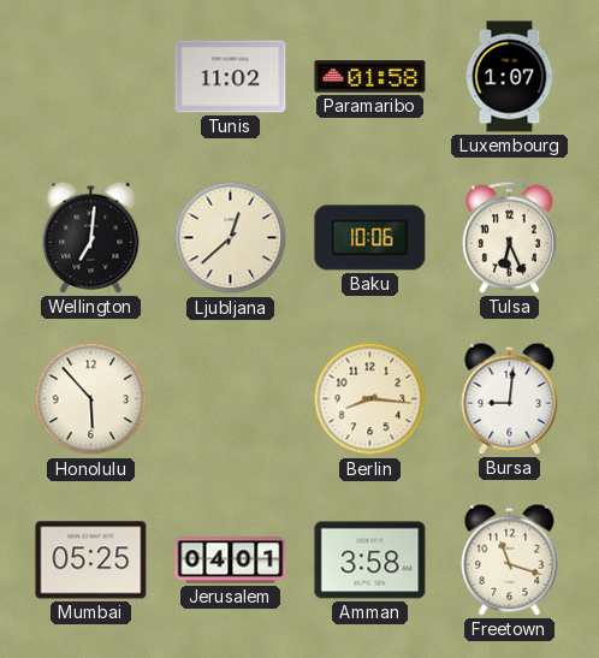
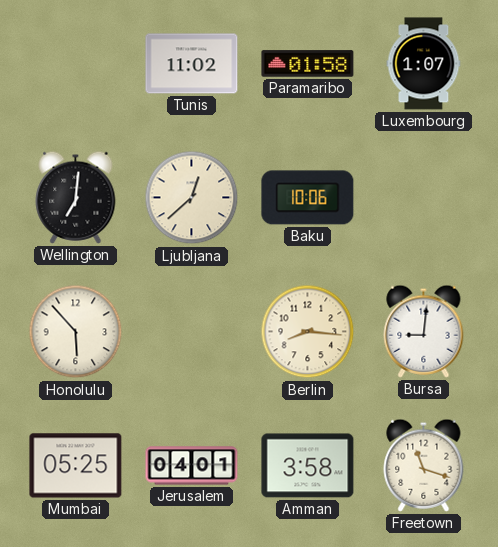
Tulsa: 6:26 -> none (509, 237)
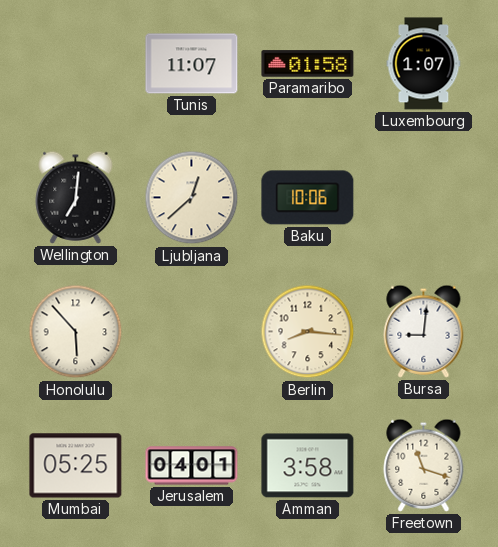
Tunis: 11:02 -> 11:07 (192, 64)
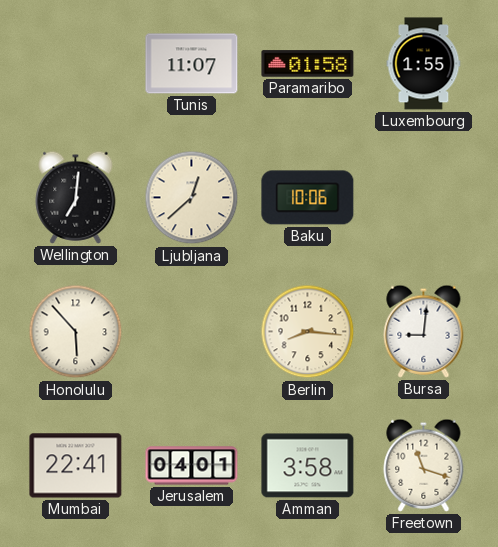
Luxembourg: 1:07 -> 1:55 (424, 64)
Mumbai: 05:25 -> 22:41 (76, 466)
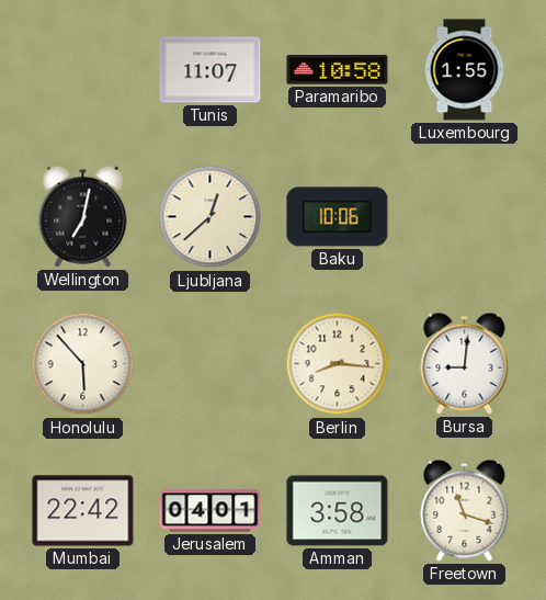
Paramaribo: 01:58 -> 10:58 (338, 70)
Wellington: 7:01 -> 7:02 (83, 216)
Mumbai: 22:41 -> 22:42 (83, 511)
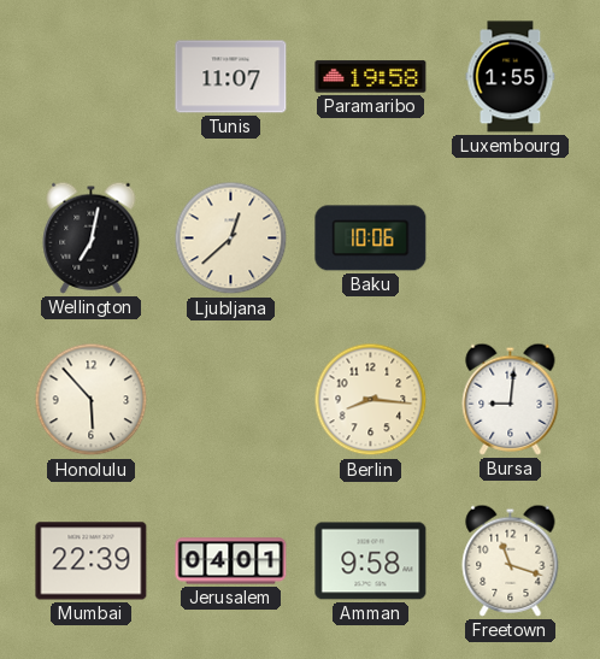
Paramaribo: 10:58 -> 19:58 (371, 77)
Mumbai: 22:42 -> 22:39 (92, 561)
Amman: 3:58 -> 9:58 (371, 561)
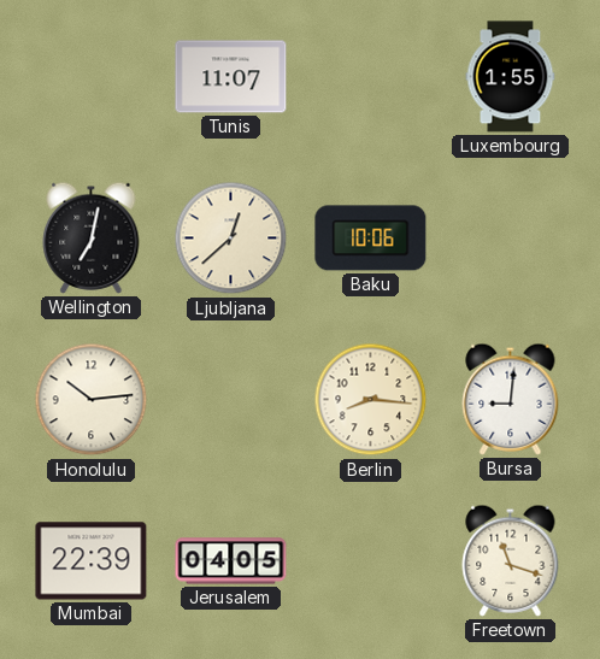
Paramaribo: 19:58 -> none (371, 77)
Honolulu: 5:53 -> 10:14 (92, 400)
Jerusalem: 04:01 -> 04:05 (231, 561)
Amman: 9:58 -> none (371, 561)
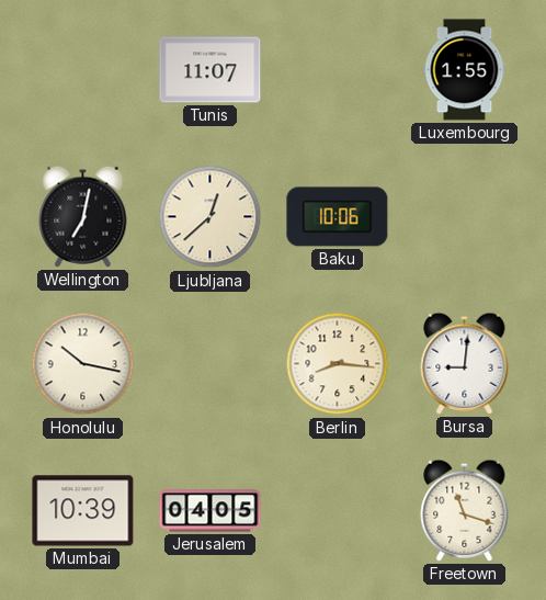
Honolulu: 10:14 -> 10:17 (83, 364)
Mumbai: 22:39 -> 10:39 (83, 511)
